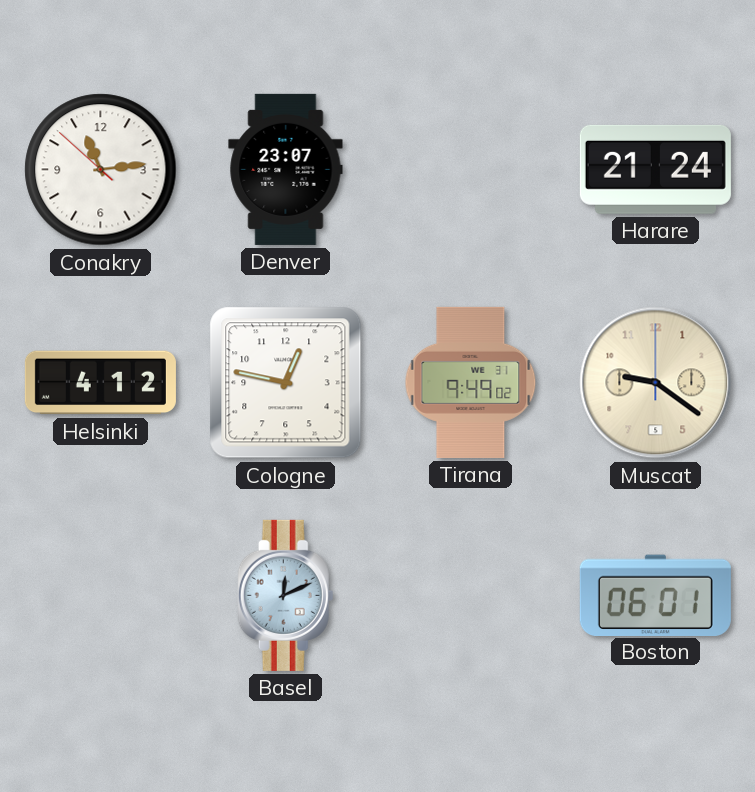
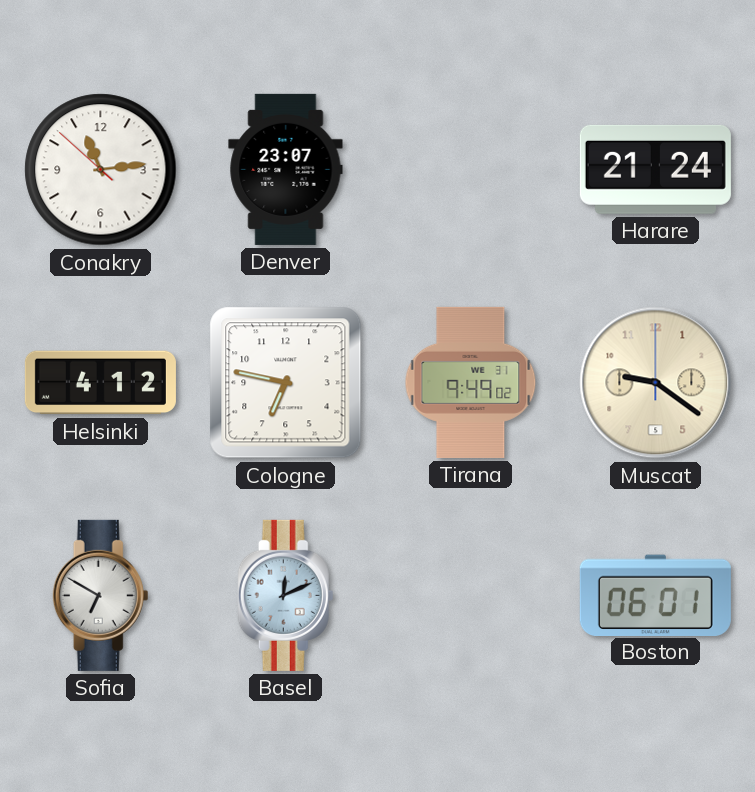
Cologne: 12:47 -> 6:47 (286, 383)
Sofia: none -> 6:50 (101, 595)
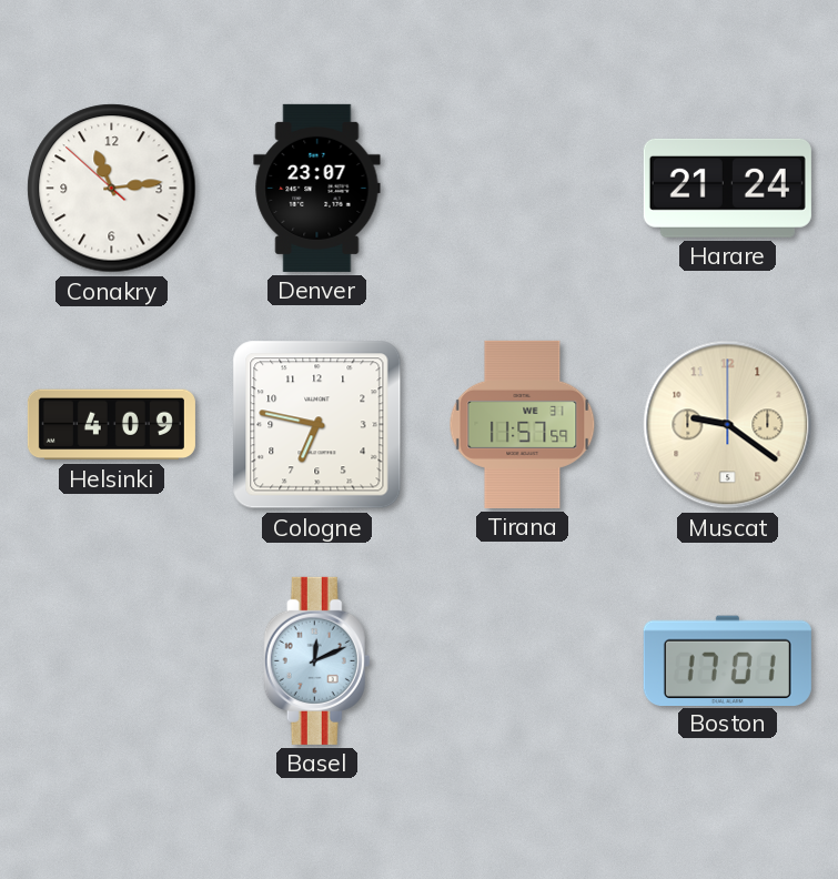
Helsinki: 4:12 -> 4:09 (111, 425)
Tirana: 9:49 -> 11:57 (523, 424)
Sofia: 6:50 -> none (101, 595)
Boston: 06:01 -> 17:01 (727, 660)
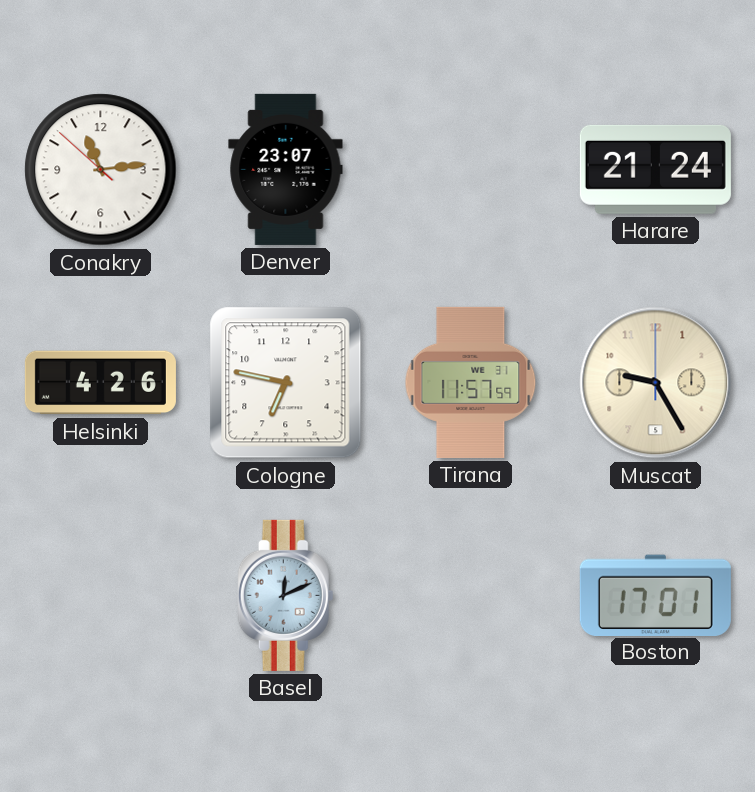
Helsinki: 4:09 -> 4:26 (100, 383)
Muscat: 9:21 -> 9:25 (656, 383)
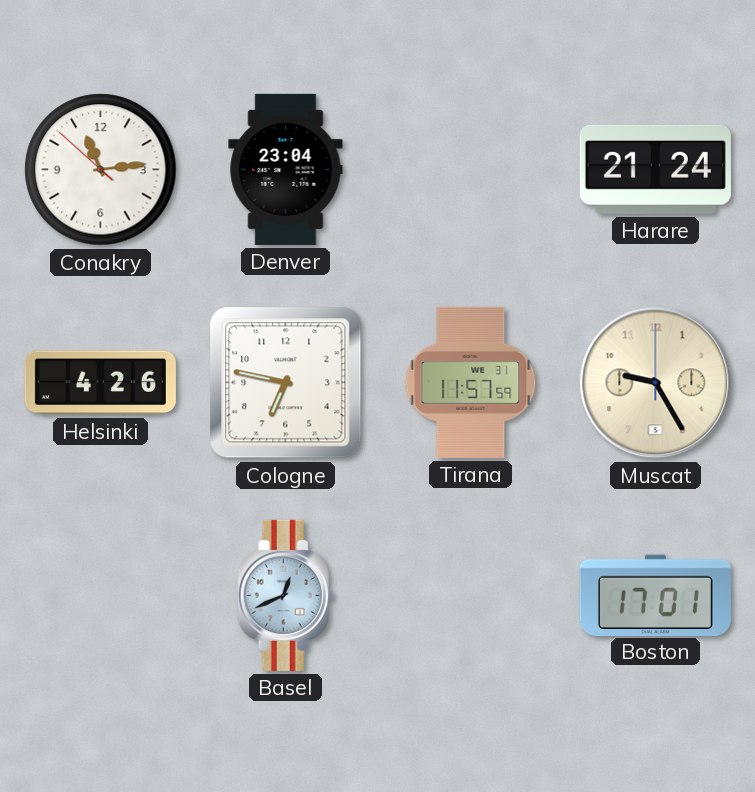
Denver: 23:07 -> 23:04 (286, 169)
Basel: 12:11 -> 12:41 (286, 595)
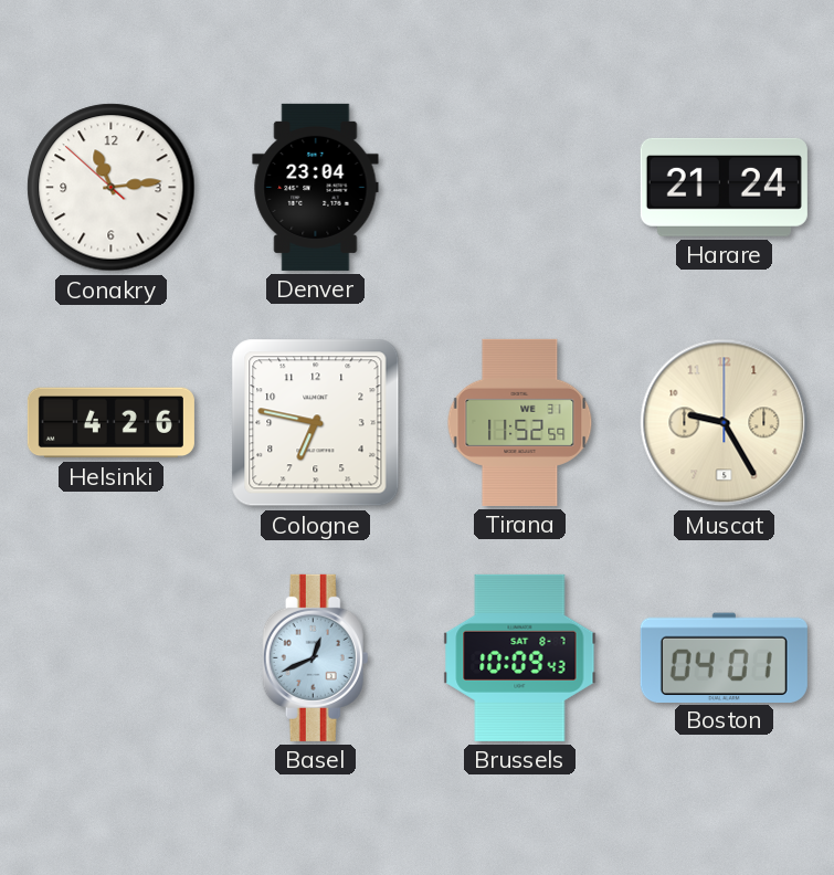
Tirana: 11:57 -> 11:52 (520, 422)
Brussels: none -> 10:09 (520, 657)
Boston: 17:01 -> 04:01 (724, 657)
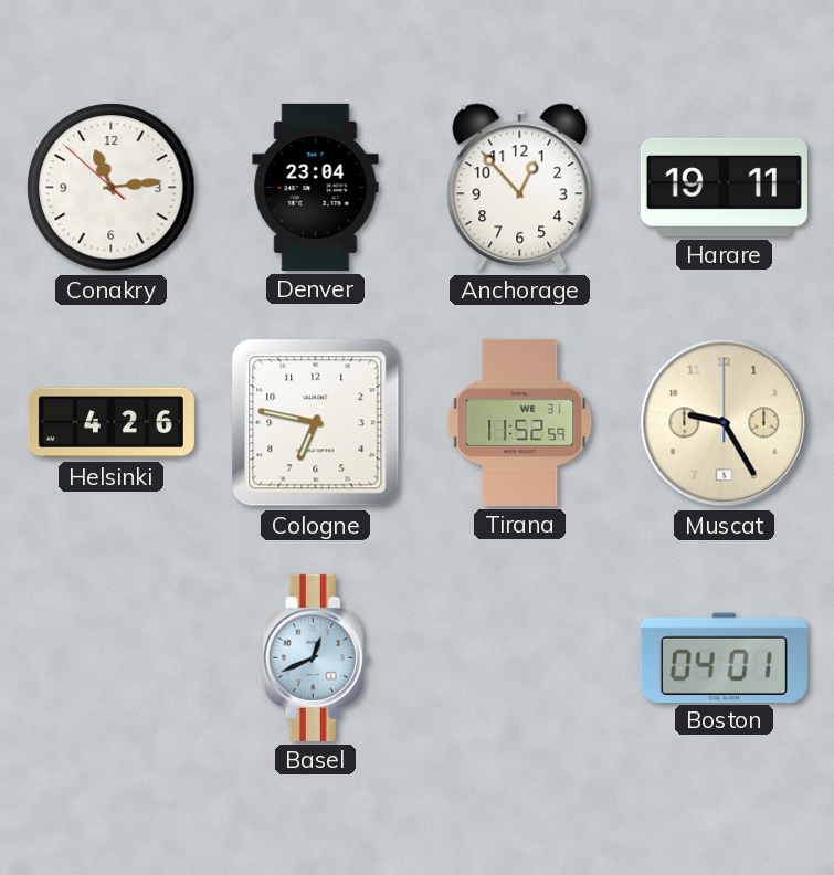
Anchorage: none -> 12:53 (520, 188)
Harare: 21:24 -> 19:11 (724, 187)
Brussels: 10:09 -> none (520, 657)
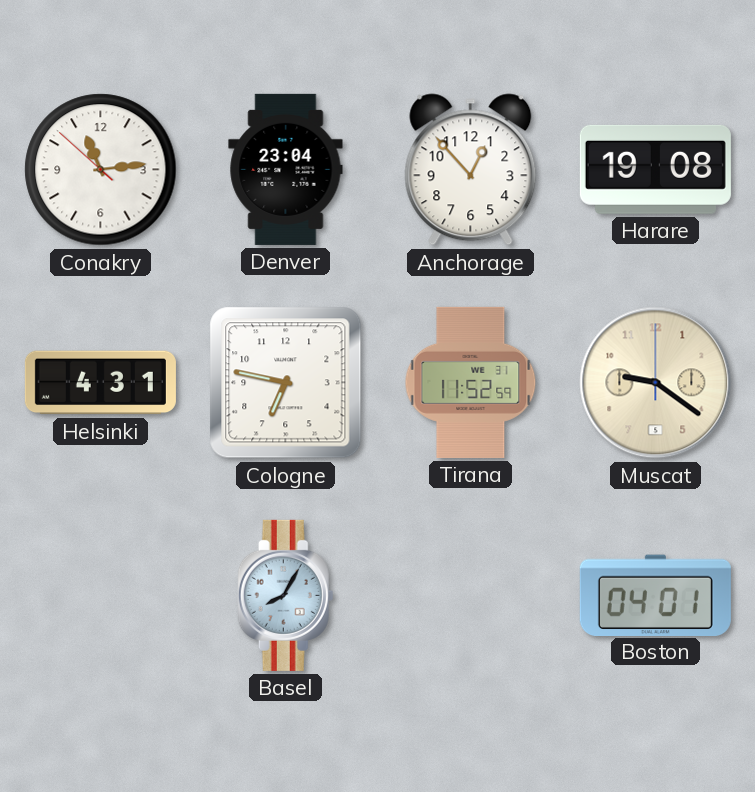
Harare: 19:11 -> 19:08 (655, 169)
Helsinki: 4:26 -> 4:31 (100, 383)
Muscat: 9:25 -> 9:21 (656, 383)
Basel: 12:41 -> 8:05 (286, 595)
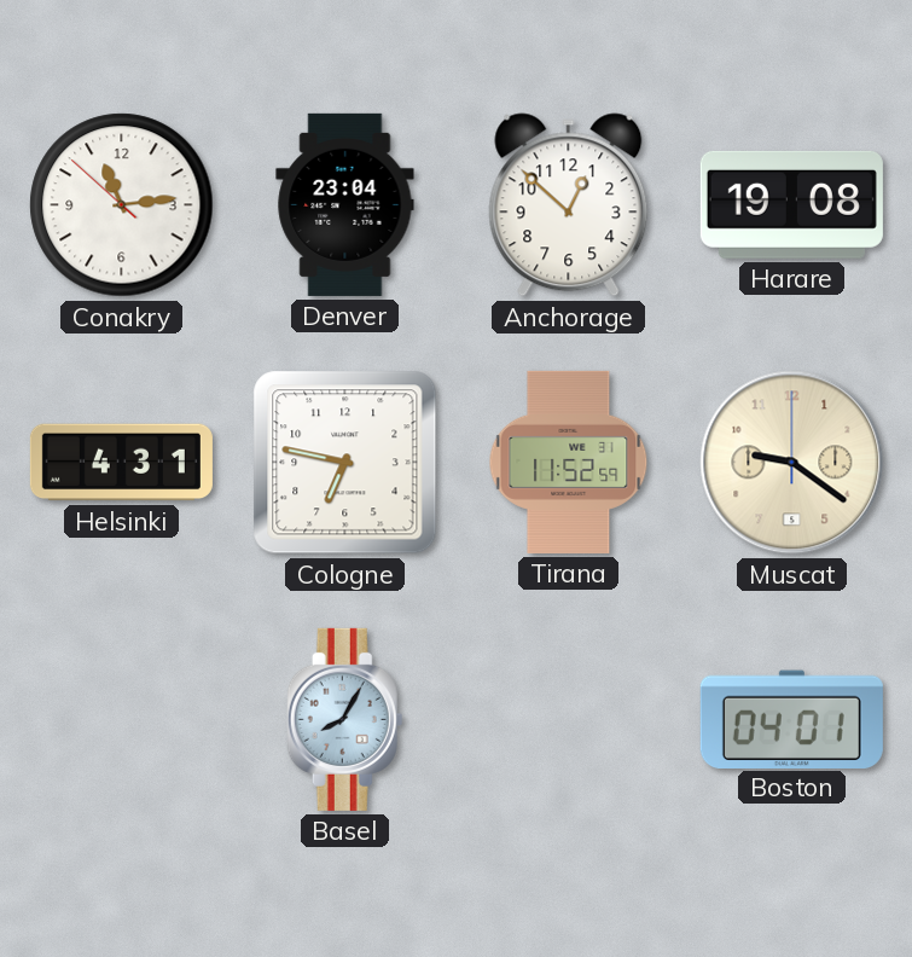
Anchorage: 12:53 -> 12:52 (569, 205)
